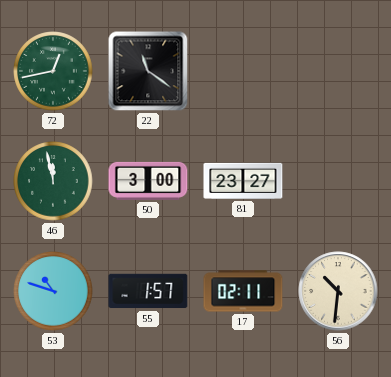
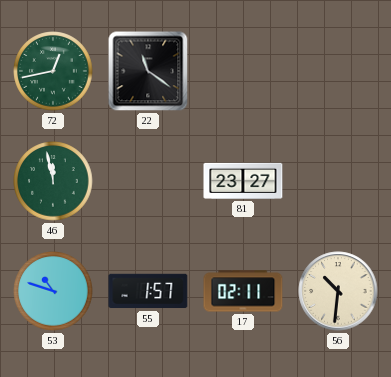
50: 3:00 -> none (148, 181)
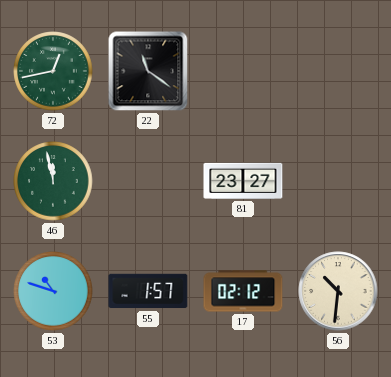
17: 02:11 -> 02:12 (243, 291)
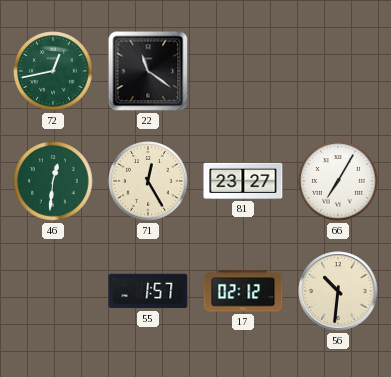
46: 11:58 -> 12:31 (53, 181)
71: none -> 12:25 (148, 181)
66: none -> 7:05 (338, 181)
53: 10:48 -> none (53, 291)
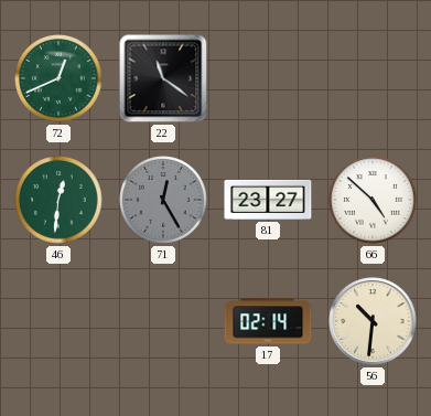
72: 12:43 -> 12:41 (58, 78)
71 dial: cream -> grey (163, 200)
66: 7:05 -> 4:52 (373, 200)
55: 1:57 -> none (148, 291)
17: 02:12 -> 02:14 (268, 321)
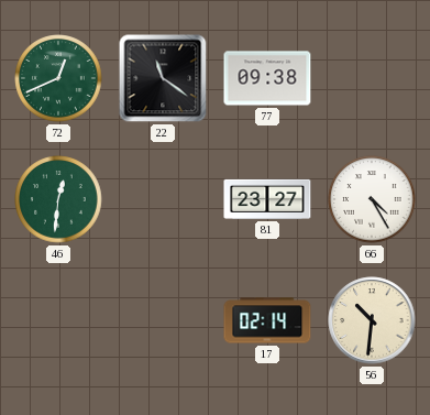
77: none -> 09:38 (267, 78)
71: 12:25 -> none (163, 200)
66: 4:52 -> 4:25 (372, 199)
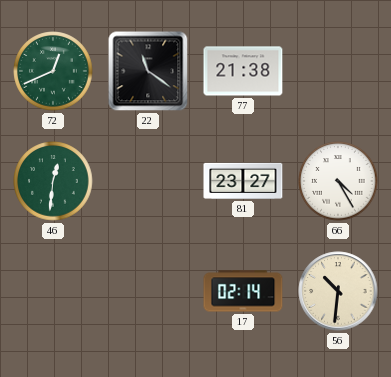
77: 09:38 -> 21:38 (243, 71)
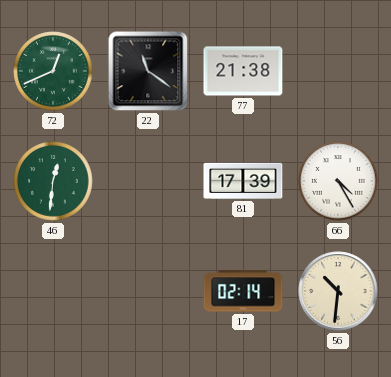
81: 23:27 -> 17:39 (243, 181)
